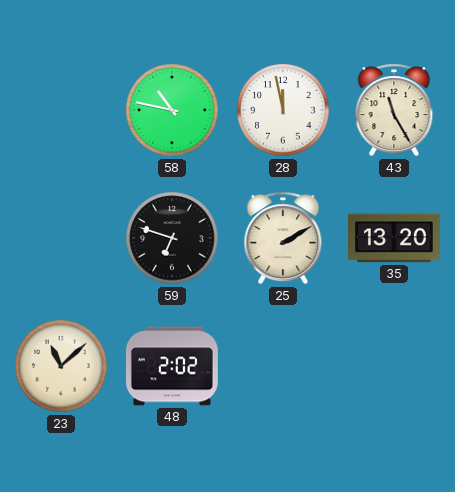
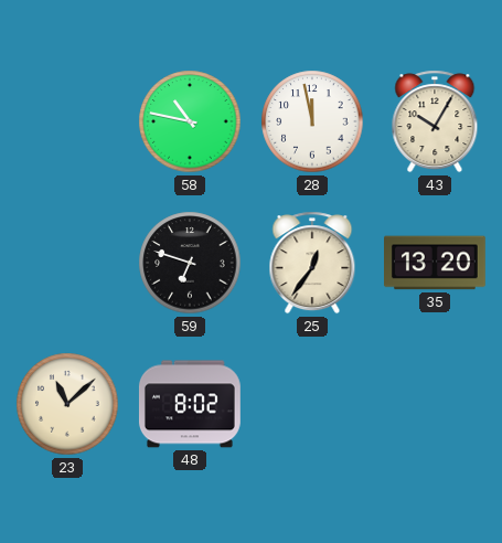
43: 11:25 -> 10:05 (435, 121)
25: 2:10 -> 12:36 (312, 263)
48: 2:02 -> 8:02 (190, 404)
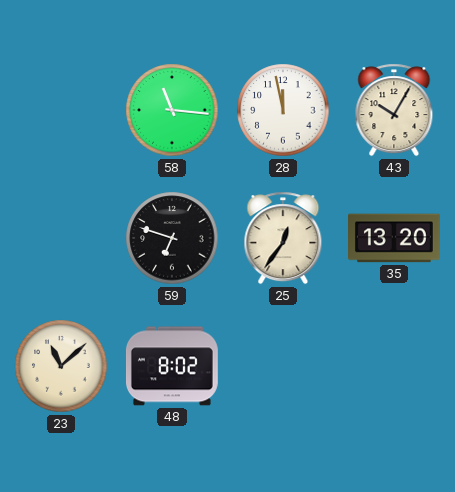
58: 10:47 -> 11:16 (172, 110)
